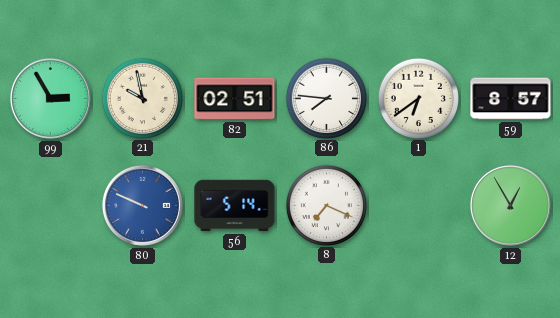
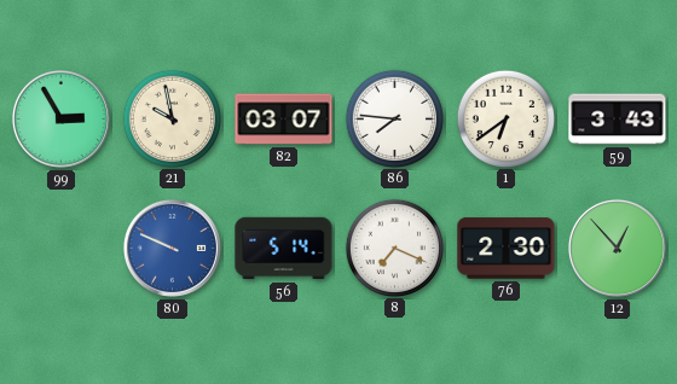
82: 02:51 -> 03:07 (284, 120)
59: 8:57 -> 3:43 (618, 120)
76: none -> 2:30 (507, 249)
12: 12:55 -> 12:53 (617, 248)
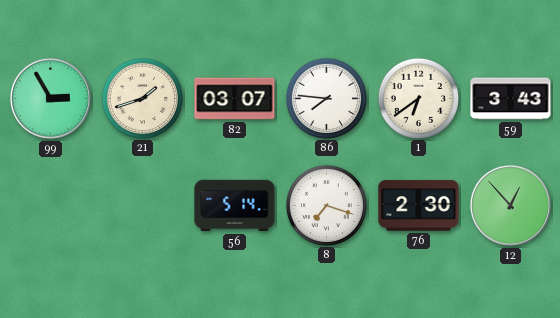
21: 9:58 -> 1:42 (142, 98)
80: 9:49 -> none (172, 248)
8: 7:19 -> 7:18 (326, 205)
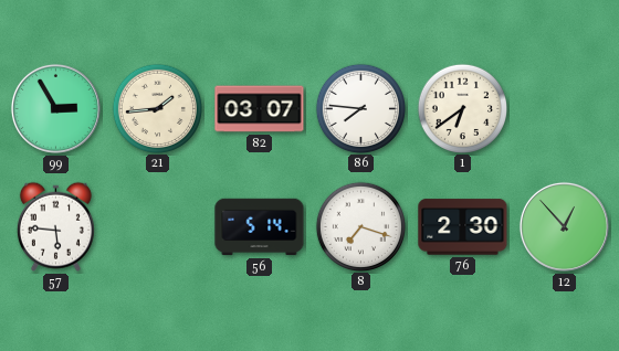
21: 1:42 -> 1:44 (157, 108)
59: 3:43 -> none (511, 99)
57: none -> 5:46 (55, 226)
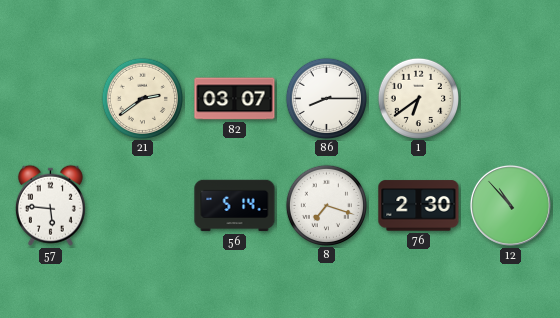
99: 2:55 -> none (55, 108)
21: 1:44 -> 2:39 (142, 98)
86: 7:46 -> 8:15 (326, 98)
12: 12:53 -> 10:53 (510, 205)
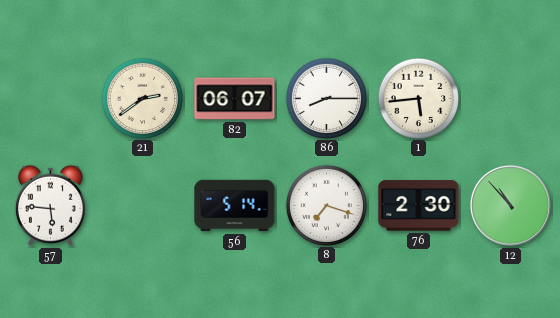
82: 03:07 -> 06:07 (235, 99)
1: 6:39 -> 5:44 (418, 98)
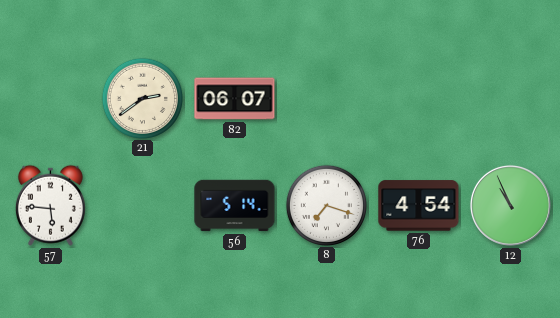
86: 8:15 -> none (326, 98)
1: 5:44 -> none (418, 98)
76: 2:30 -> 4:54 (419, 206)
12: 10:53 -> 10:56 (510, 205)
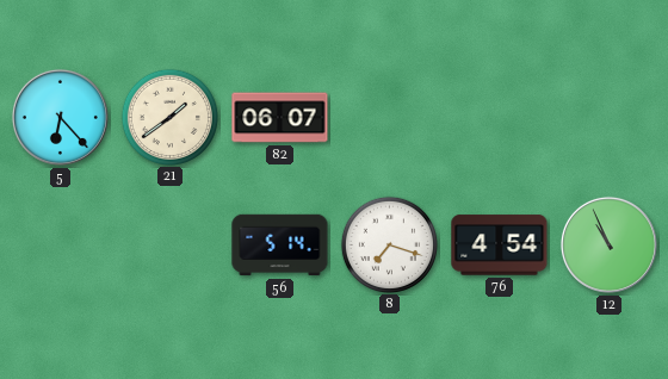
5: none -> 6:23 (60, 117)
21: 2:39 -> 1:39 (169, 117)
57: 5:46 -> none (50, 205)
